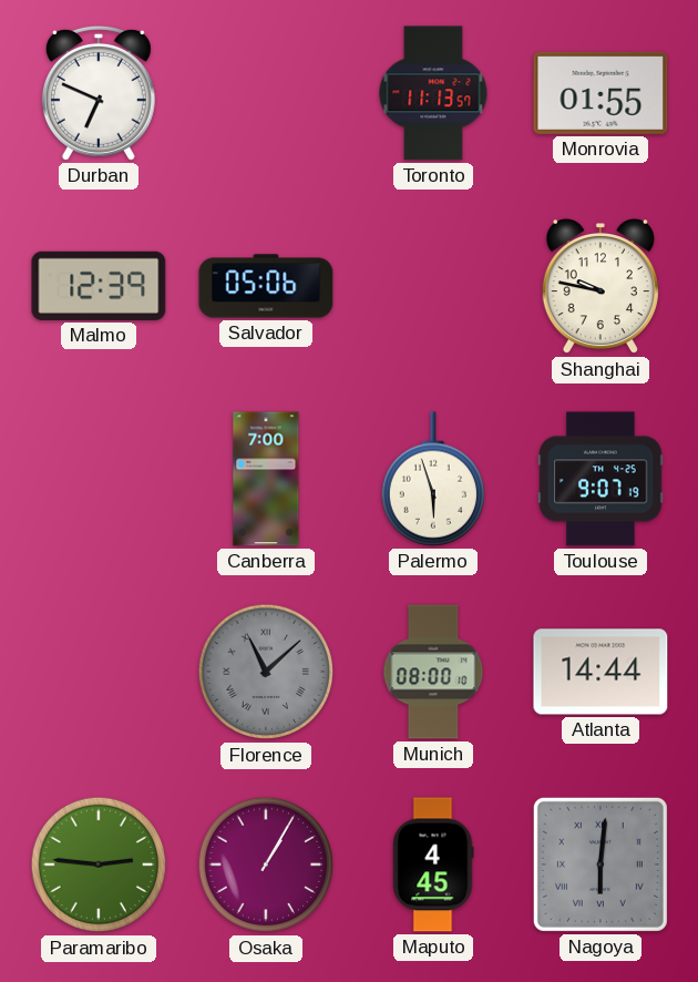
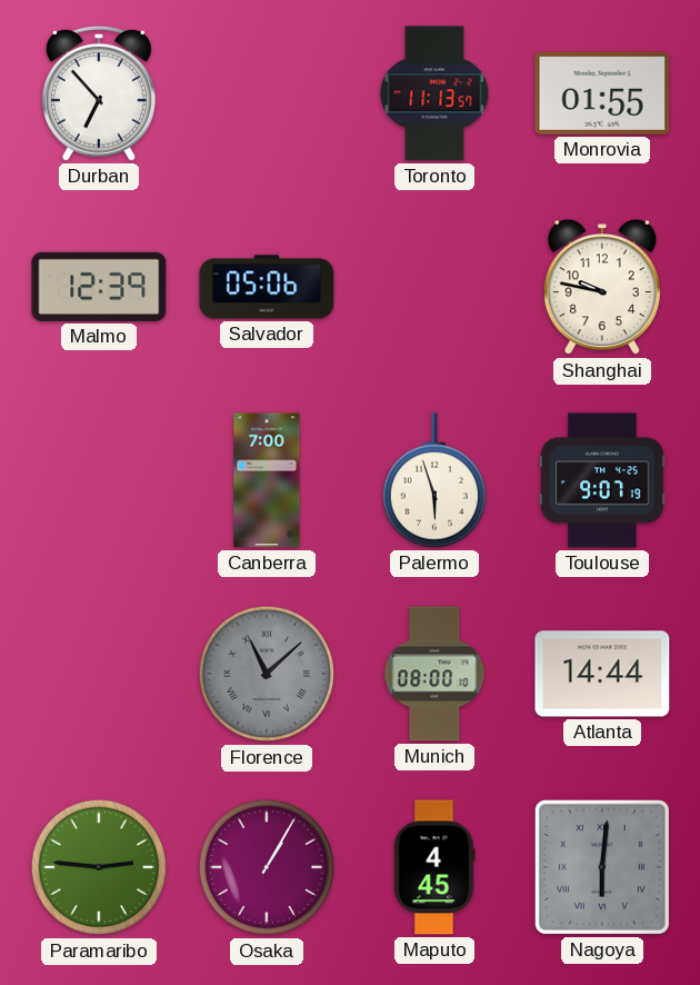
Durban: 6:49 -> 6:53 (99, 93)
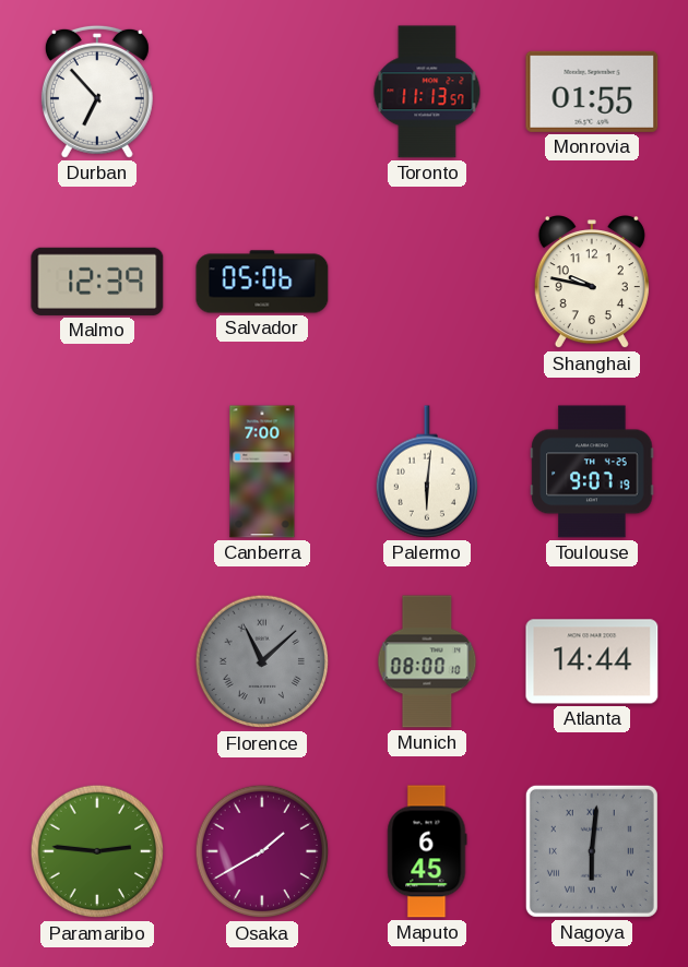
Palermo: 5:57 -> 6:01 (426, 471)
Osaka: 1:05 -> 1:40 (262, 851)
Maputo: 4:45 -> 6:45 (427, 851)
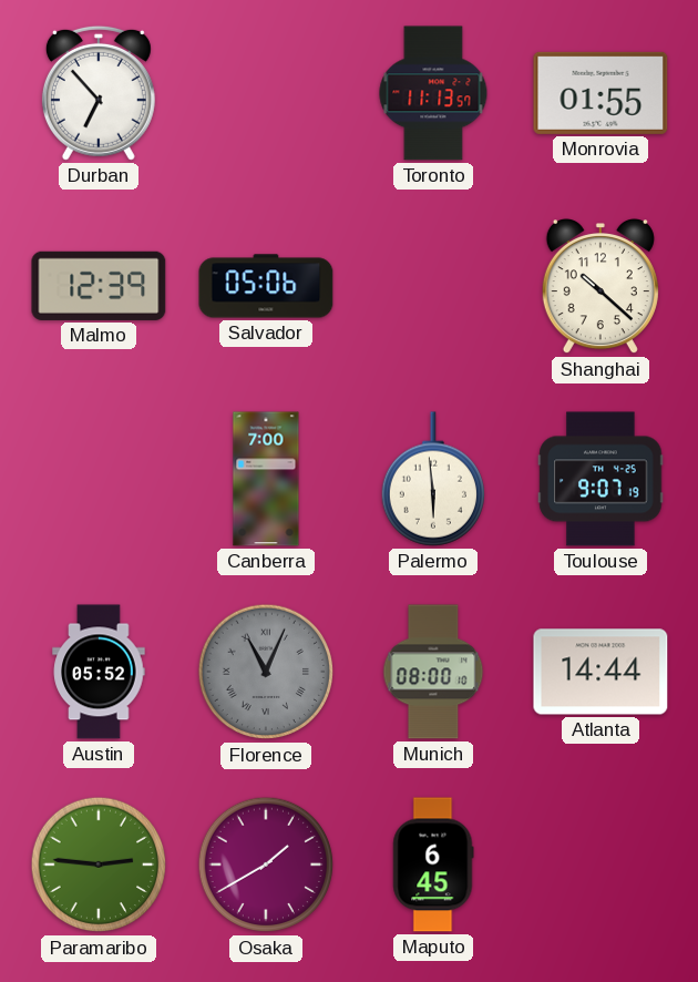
Shanghai: 9:47 -> 10:22 (601, 287)
Palermo: 6:01 -> 5:59 (432, 479)
Austin: none -> 05:52 (99, 672)
Florence: 11:08 -> 11:04 (266, 672)
Nagoya: 6:01 -> none (592, 851)
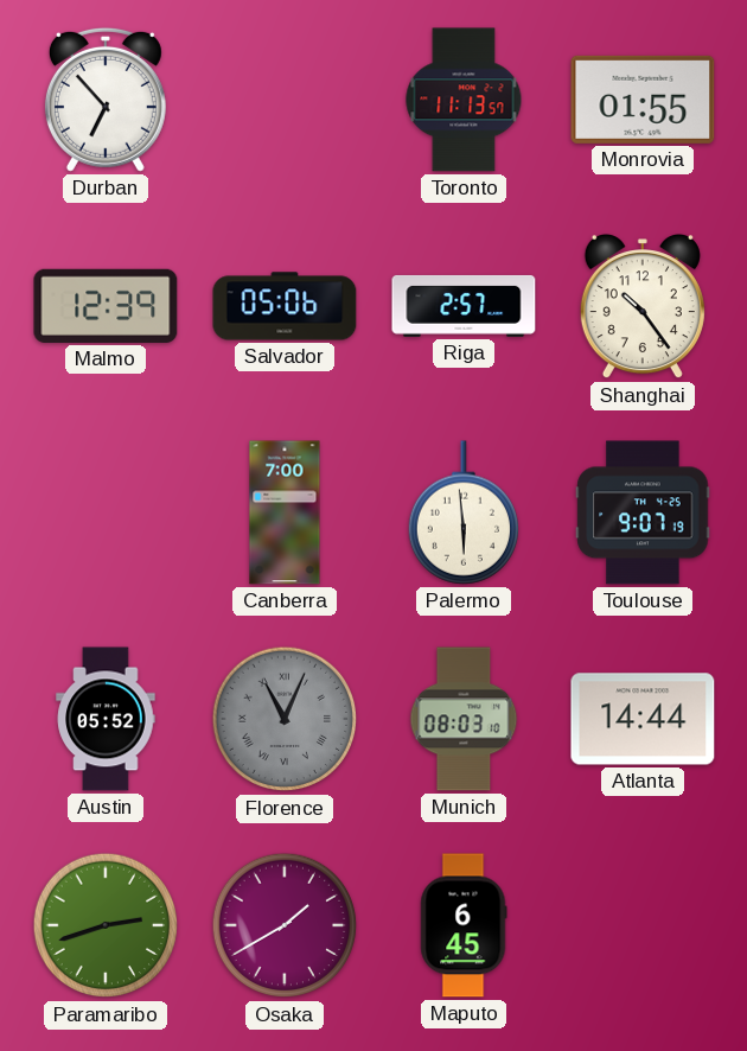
Riga: none -> 2:57 (464, 306)
Shanghai: 10:22 -> 10:24 (643, 307)
Munich: 08:00 -> 08:03 (464, 719)
Paramaribo: 2:46 -> 2:42 (106, 925)
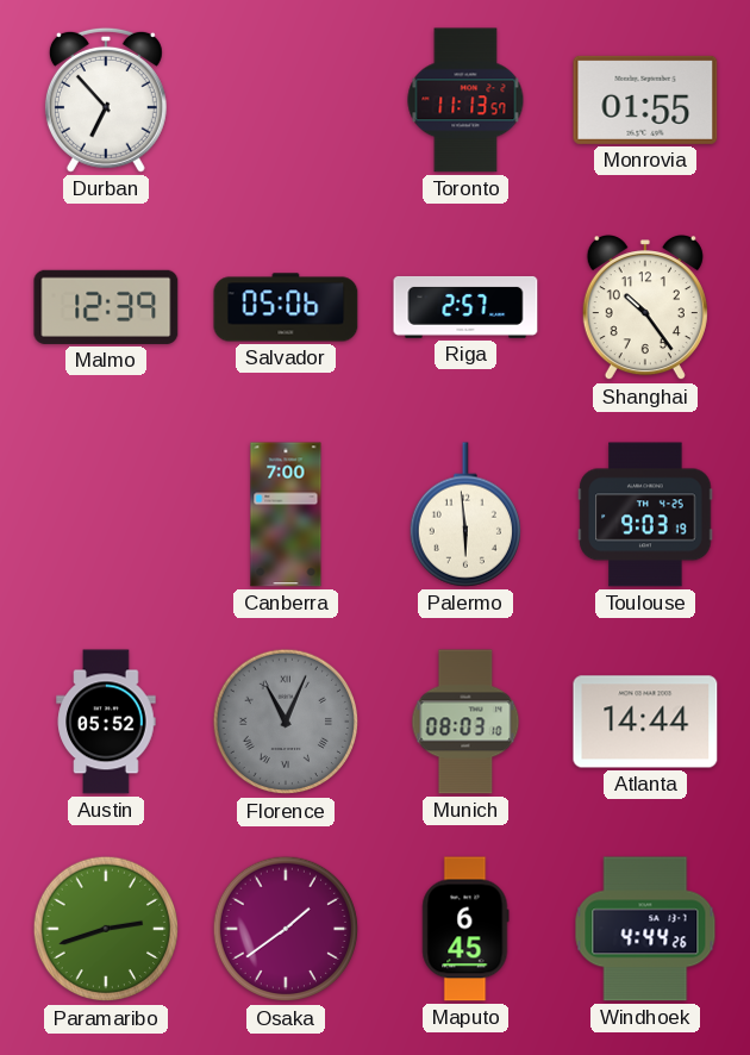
Toulouse: 9:07 -> 9:03 (645, 514)
Osaka: 1:40 -> 1:39 (286, 929)
Windhoek: none -> 4:44 (645, 929)
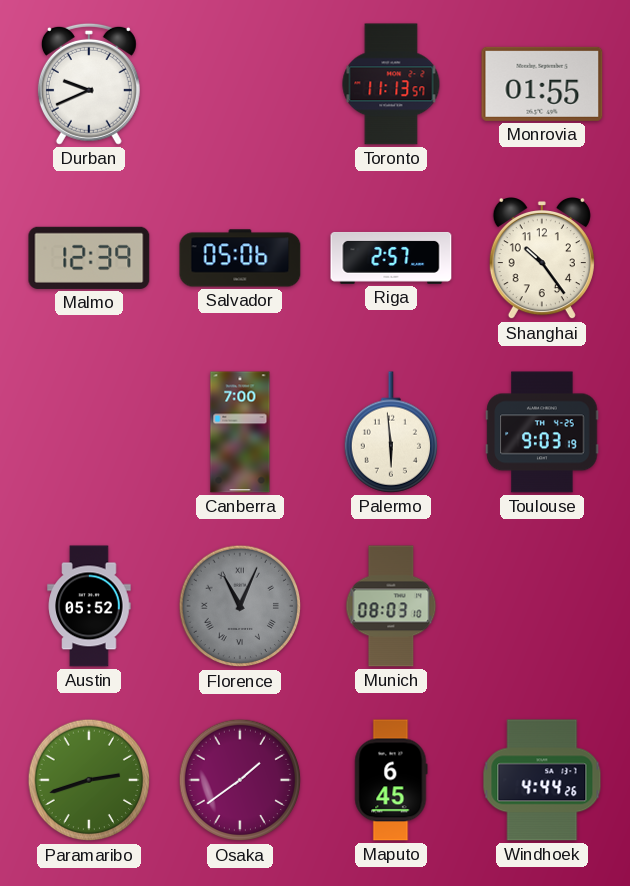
Durban: 6:53 -> 9:41 (89, 84)
Atlanta: 14:44 -> none (645, 722)
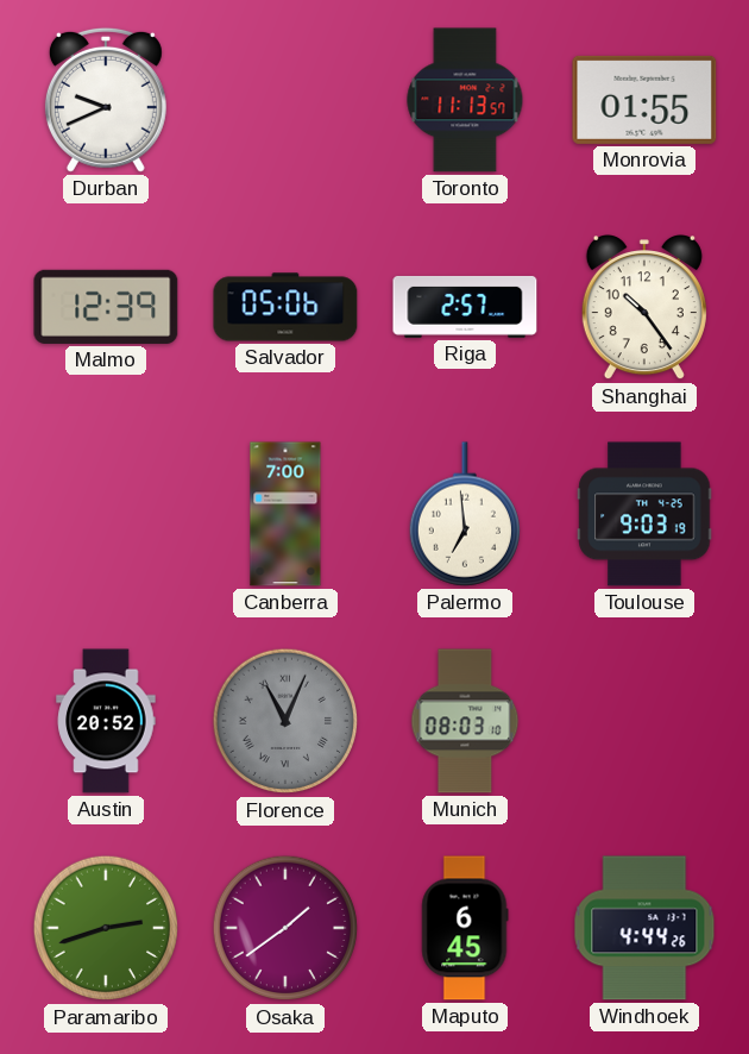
Palermo: 5:59 -> 6:59 (464, 514)
Austin: 05:52 -> 20:52 (106, 721)
